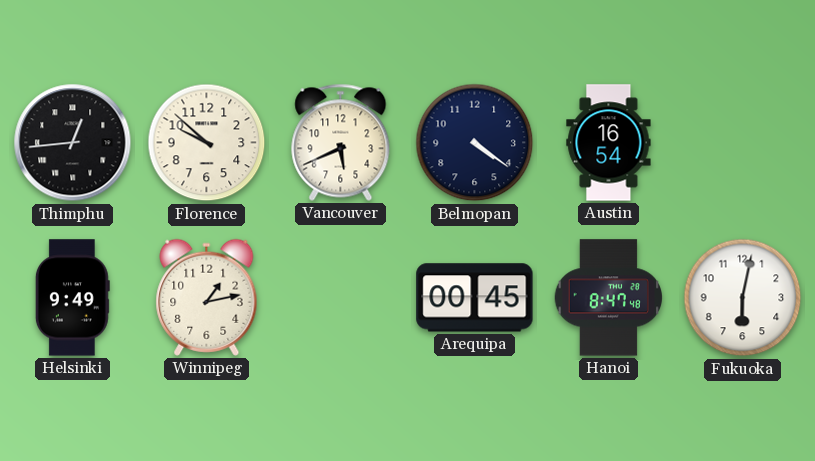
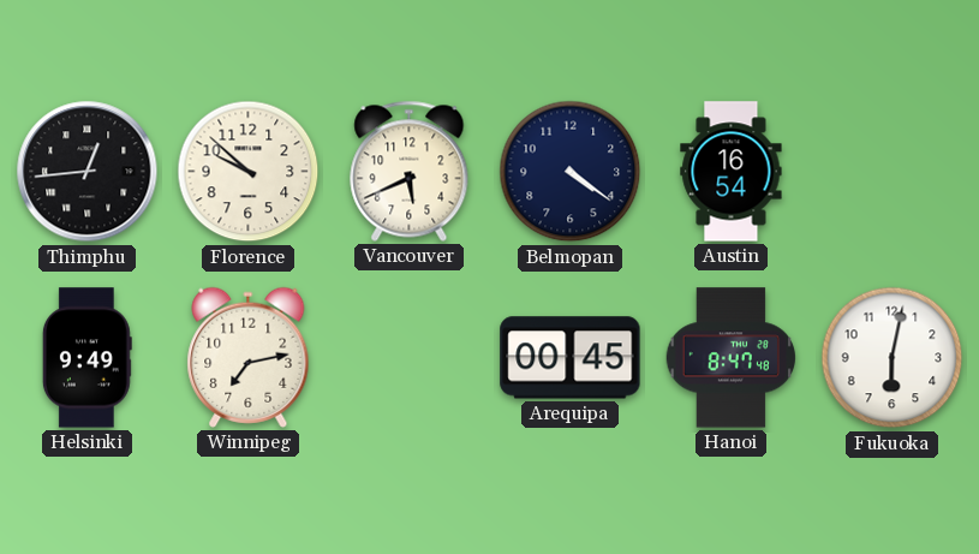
Winnipeg: 1:13 -> 7:13 (249, 357)
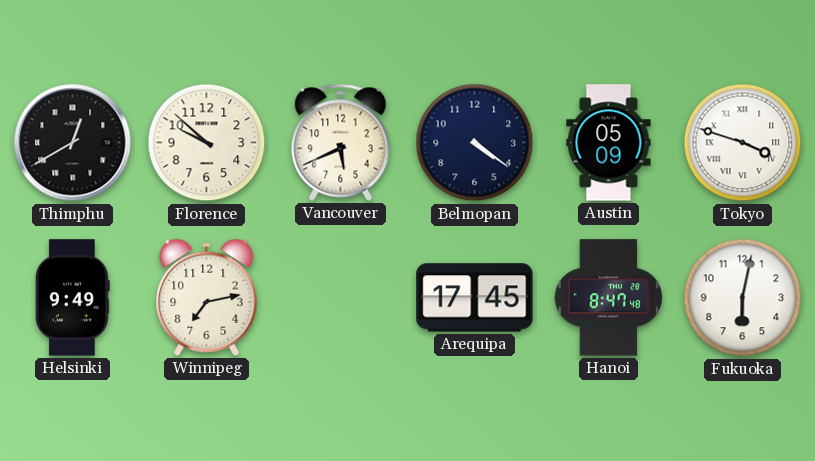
Thimphu: 12:44 -> 12:40 (73, 143)
Austin: 16:54 -> 05:09 (609, 143)
Tokyo: none -> 3:48 (743, 143)
Arequipa: 00:45 -> 17:45 (475, 298)
